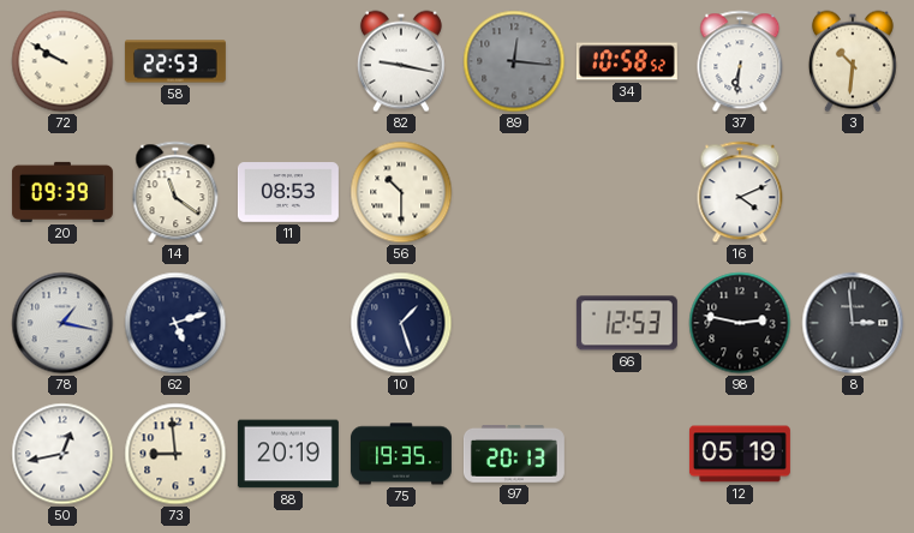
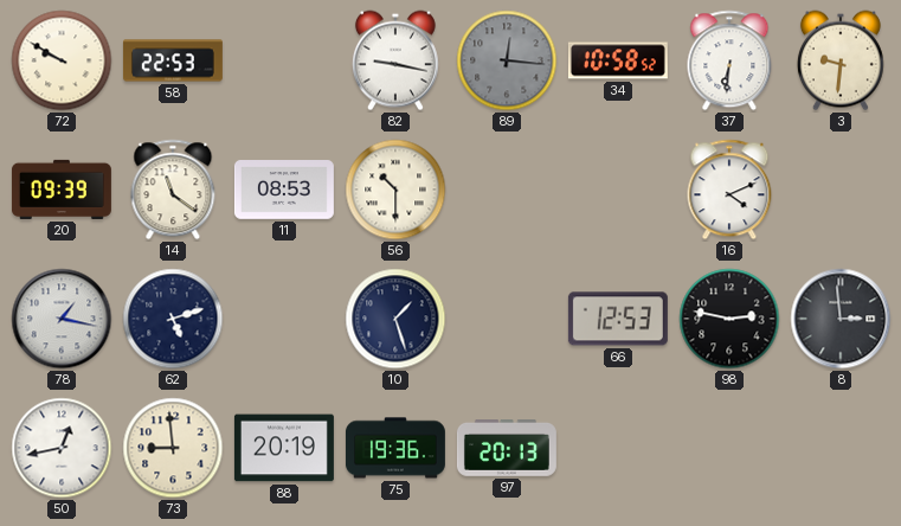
3: 10:31 -> 9:31 (841, 60)
75: 19:35 -> 19:36 (395, 448)
12: 05:19 -> none (740, 454)
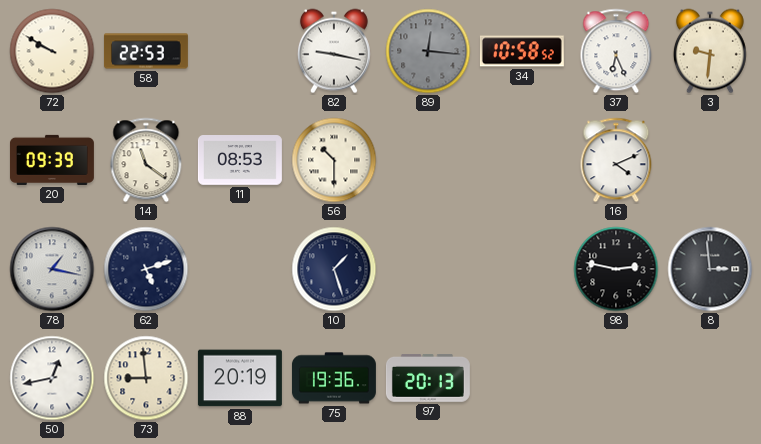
37: 6:31 -> 6:26 (616, 51)
66: 12:53 -> none (618, 319)
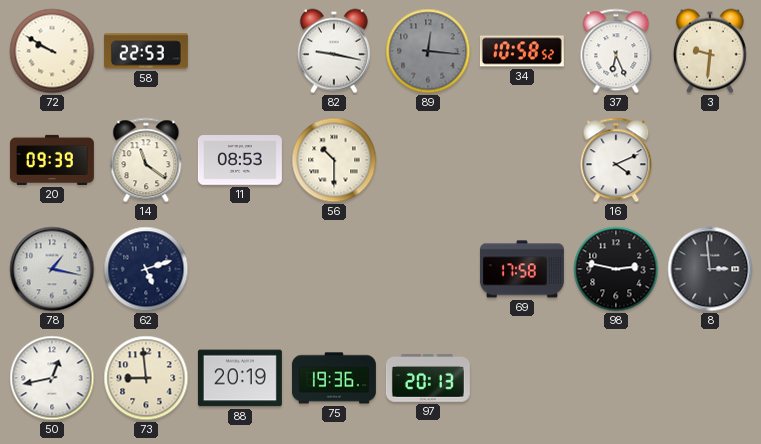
10: 1:27 -> none (334, 269)
69: none -> 17:58 (522, 269)
